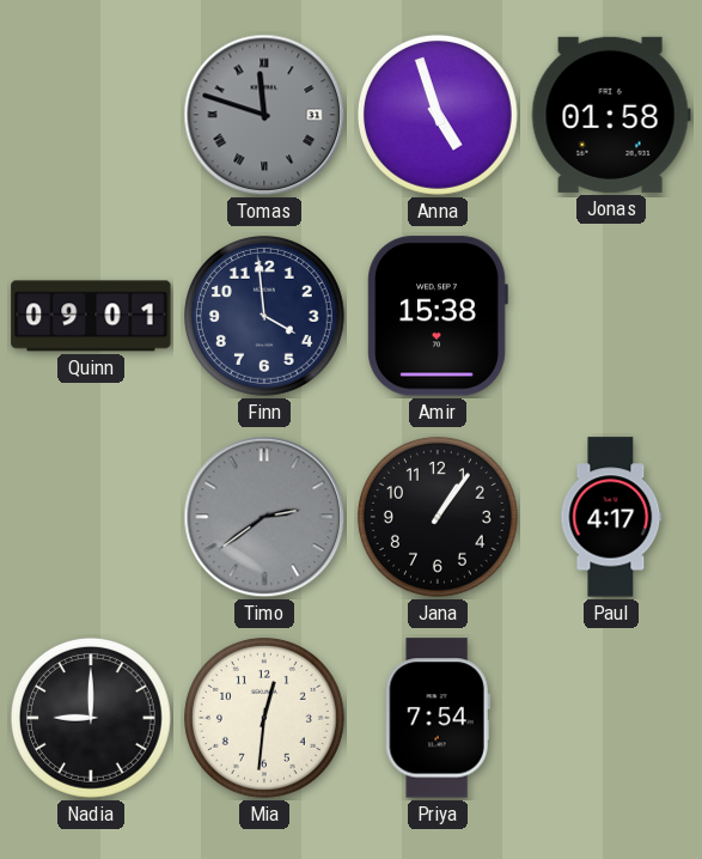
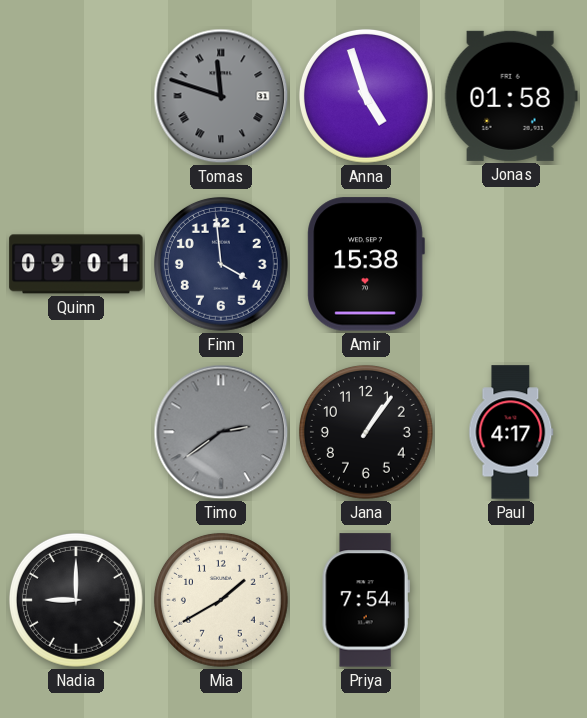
Mia: 12:31 -> 1:40 (221, 600)
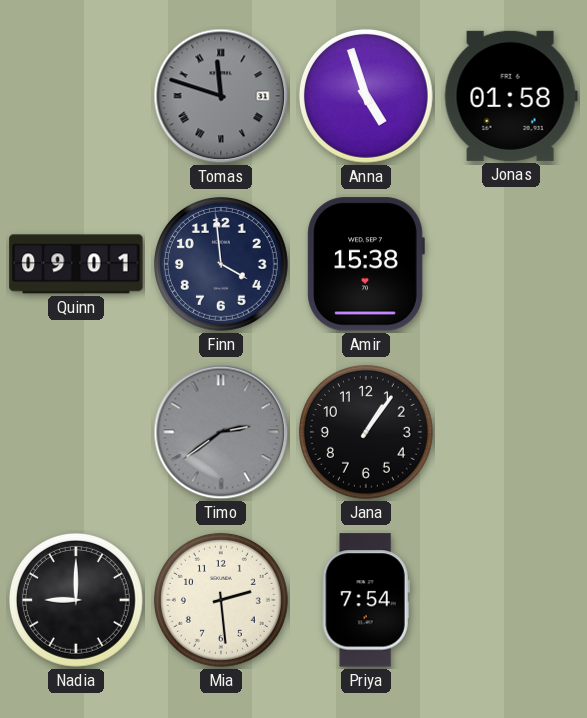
Paul: 4:17 -> none (511, 432)
Mia: 1:40 -> 2:29 (221, 600)
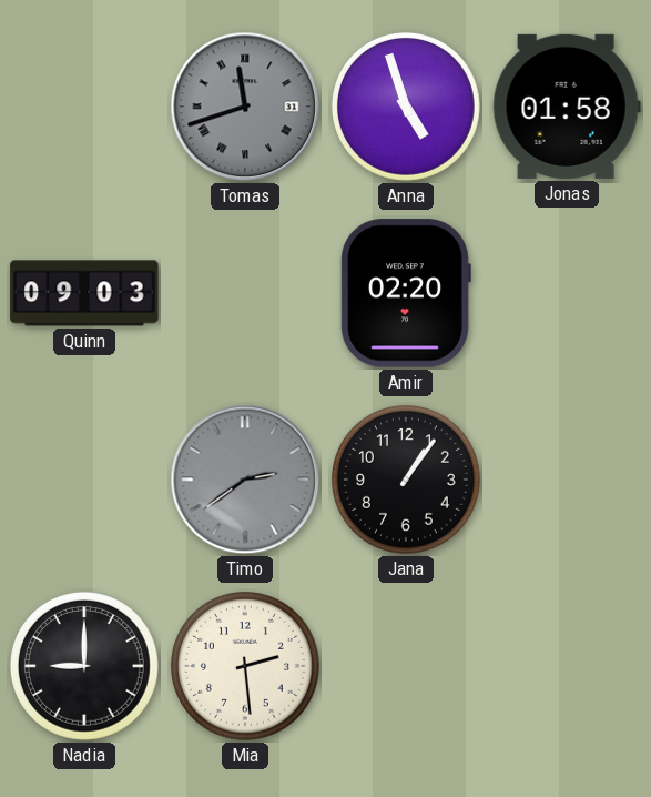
Tomas: 11:48 -> 11:42 (245, 107)
Quinn: 09:01 -> 09:03 (84, 293)
Finn: 3:59 -> none (221, 264)
Amir: 15:38 -> 02:20 (406, 293)
Priya: 7:54 -> none (366, 600)
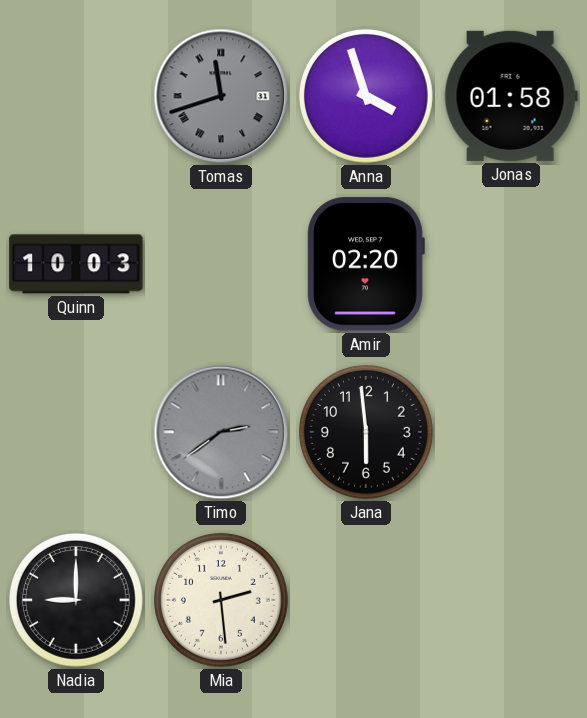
Anna: 4:57 -> 3:57 (366, 96)
Quinn: 09:03 -> 10:03 (76, 264)
Jana: 1:06 -> 5:59 (366, 432)
